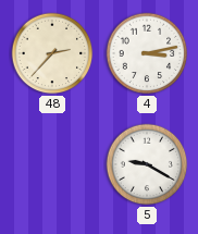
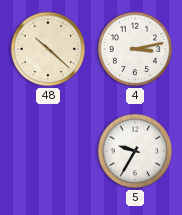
48: 2:37 -> 10:22 (48, 49)
5: 9:20 -> 9:35 (135, 151)
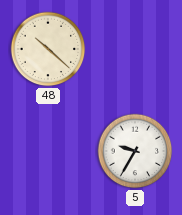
4: 3:13 -> none (135, 49)
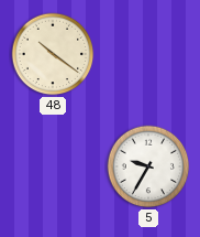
48: 10:22 -> 10:21 (53, 54)
